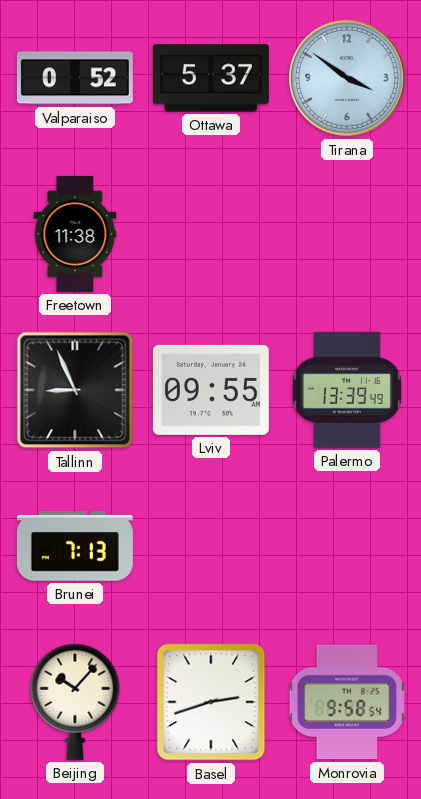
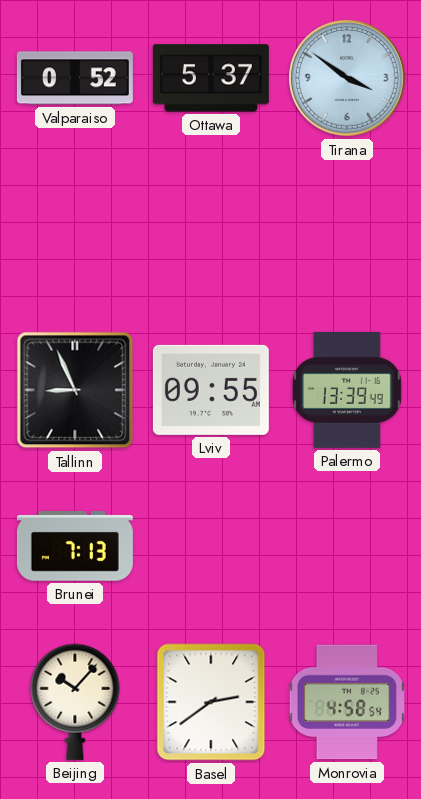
Freetown: 11:38 -> none (75, 234)
Basel: 2:42 -> 2:39 (211, 702)
Monrovia: 9:58 -> 4:58 (347, 702)
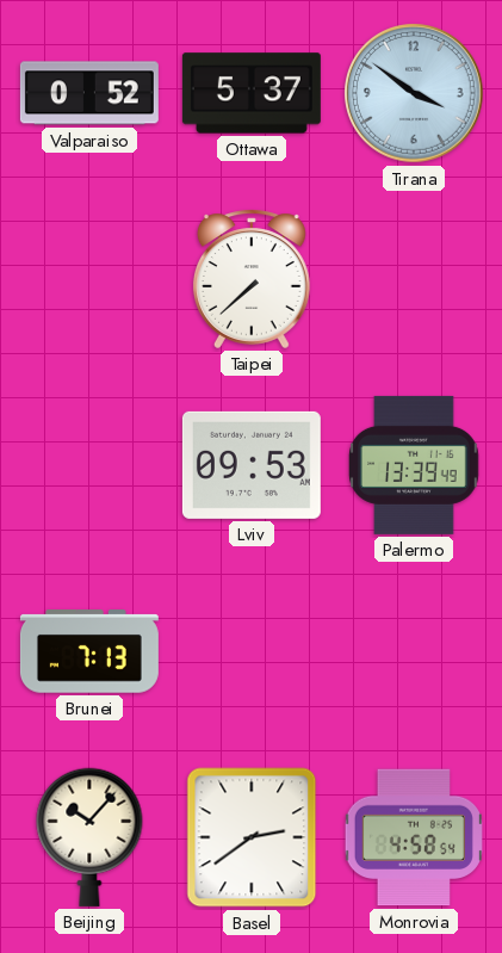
Taipei: none -> 7:38 (252, 279)
Tallinn: 8:56 -> none (75, 390)
Lviv: 09:55 -> 09:53 (252, 465)
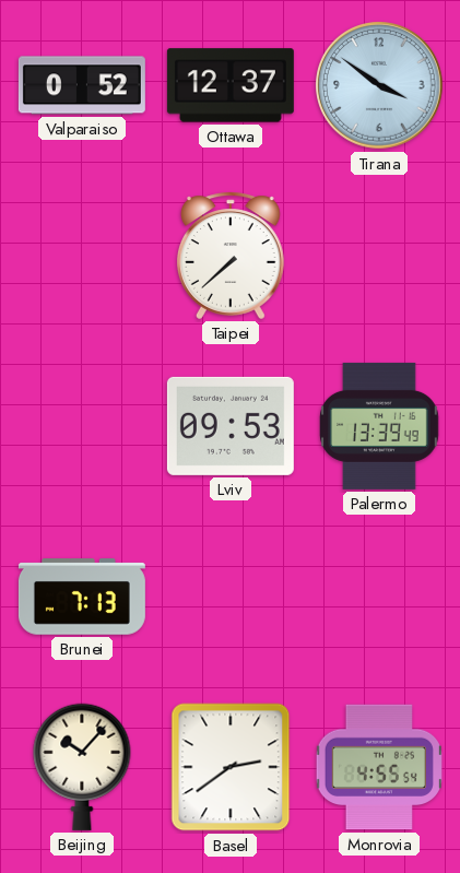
Ottawa: 5:37 -> 12:37 (231, 85)
Monrovia: 4:58 -> 4:55 (379, 767)
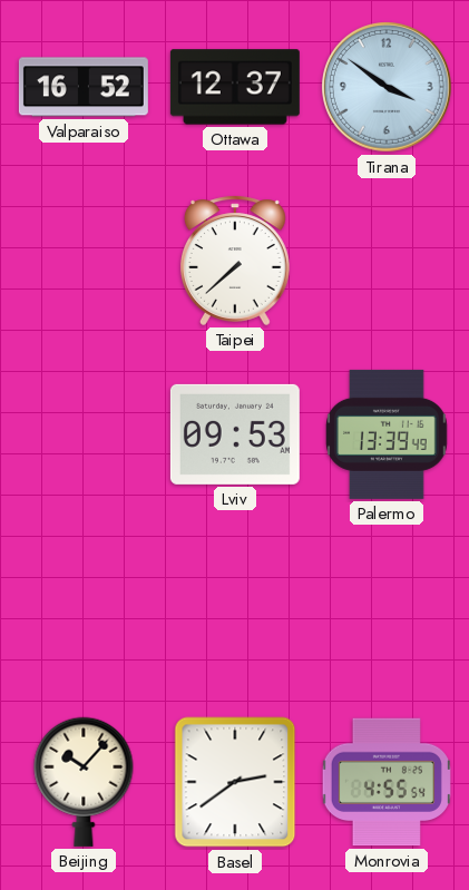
Valparaiso: 0:52 -> 16:52 (84, 87)
Brunei: 7:13 -> none (82, 597)
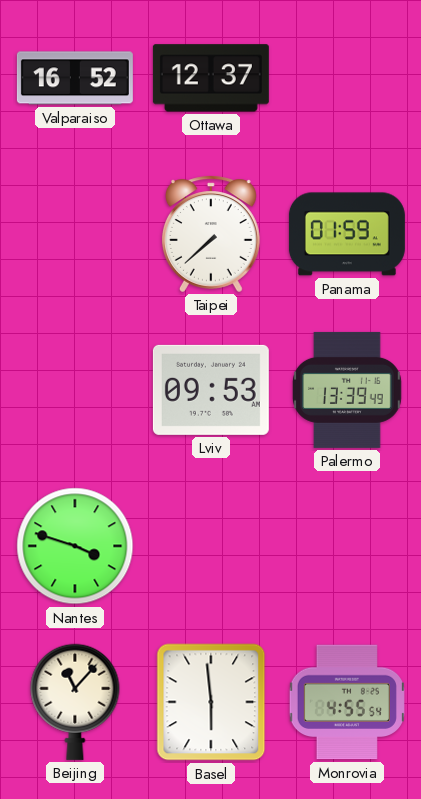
Tirana: 3:51 -> none (388, 88)
Panama: none -> 01:59 (347, 234)
Nantes: none -> 3:48 (75, 546)
Beijing: 10:07 -> 11:07 (75, 702)
Basel: 2:39 -> 5:59 (211, 702)
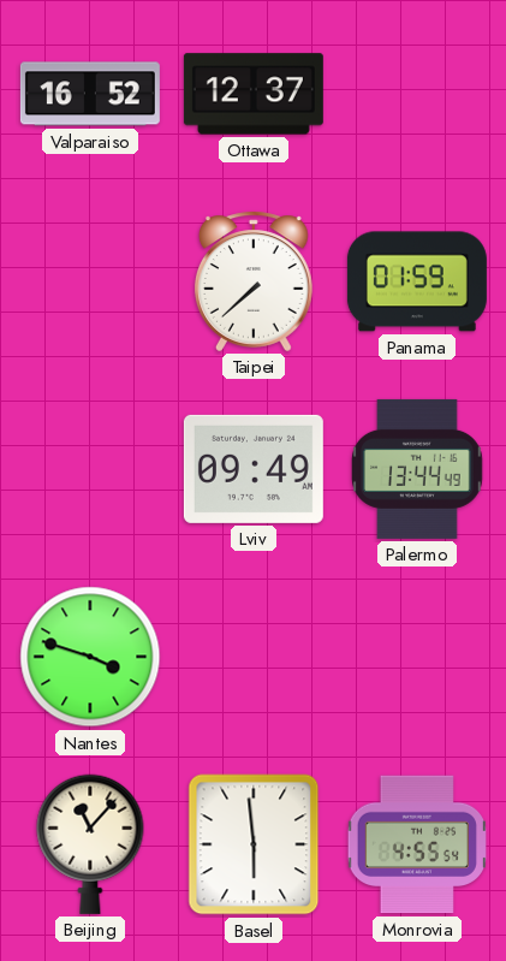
Lviv: 09:53 -> 09:49 (254, 469)
Palermo: 13:39 -> 13:44 (418, 469)
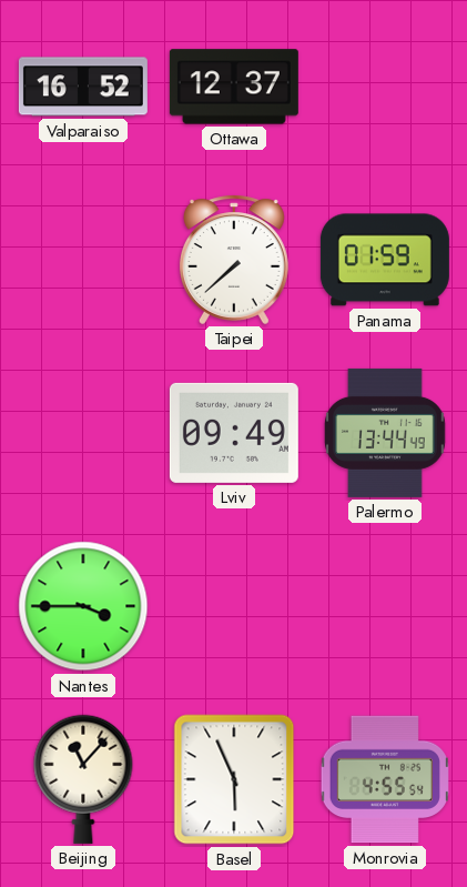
Nantes: 3:48 -> 3:45 (83, 606)
Basel: 5:59 -> 5:56 (234, 779)
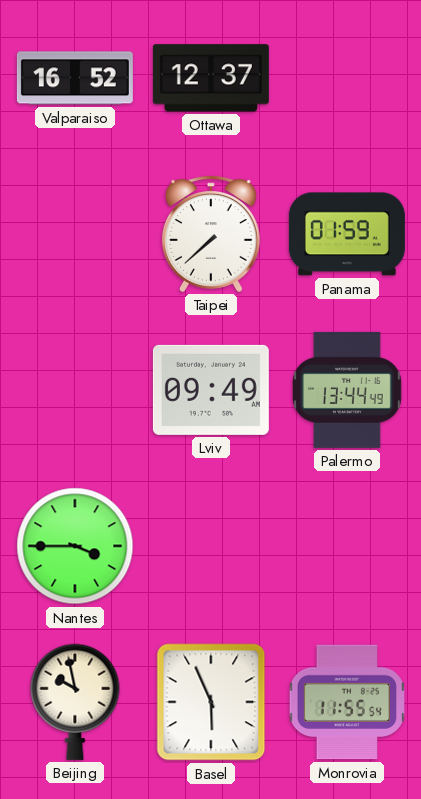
Beijing: 11:07 -> 9:58 (75, 702)
Monrovia: 4:55 -> 11:55 (347, 702)
